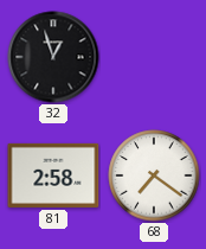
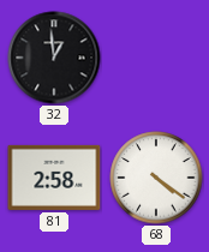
32: 12:57 -> 12:59 (54, 58)
68: 7:21 -> 4:21 (156, 178)
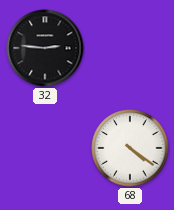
32: 12:59 -> 2:46 (45, 48)
81: 2:58 -> none (54, 178)
